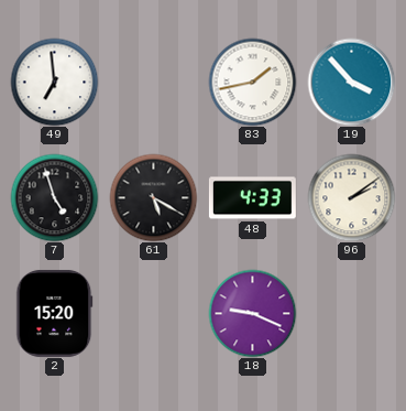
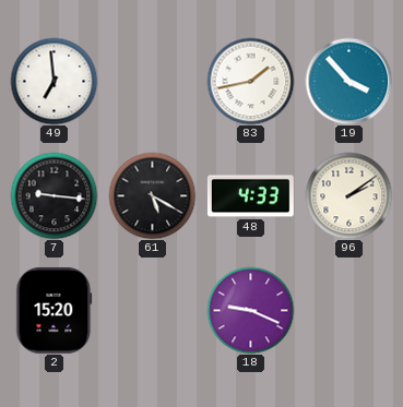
7: 4:57 -> 9:16 (54, 195)
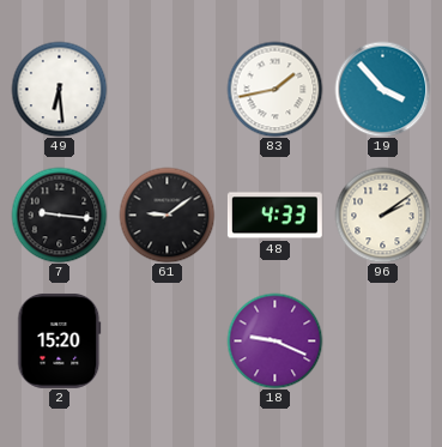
49: 6:59 -> 6:29 (59, 89)
61: 5:20 -> 9:09 (166, 215)
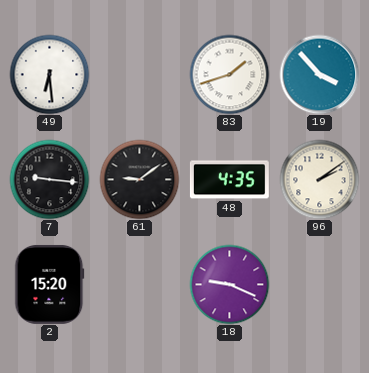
83: 1:43 -> 1:42 (229, 74)
48: 4:33 -> 4:35 (229, 180)
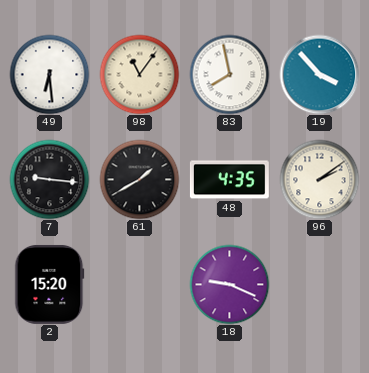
98: none -> 11:06 (139, 74)
83: 1:42 -> 7:58 (229, 74)
61: 9:09 -> 1:40 (139, 179)
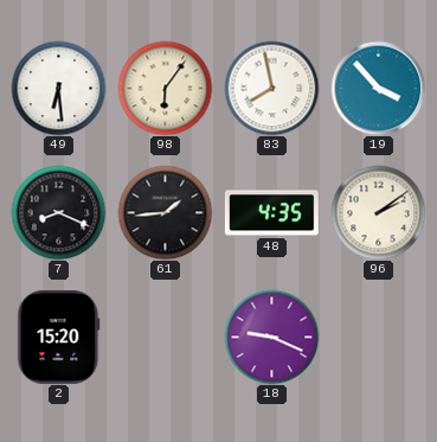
98: 11:06 -> 6:06 (165, 88)
7: 9:16 -> 8:19 (58, 212)
61: 1:40 -> 1:44 (165, 212)
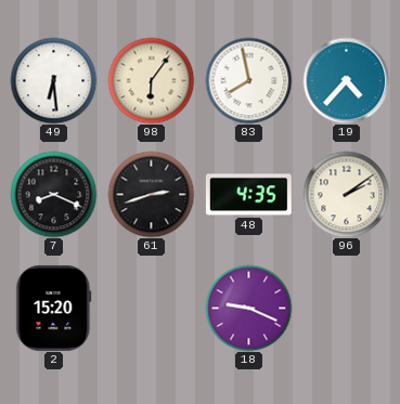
19: 3:53 -> 4:37 (346, 80)
61: 1:44 -> 2:42 (151, 194)
